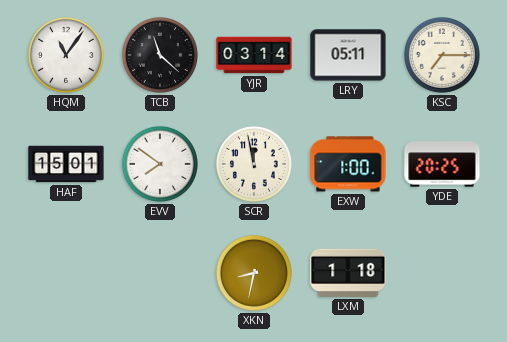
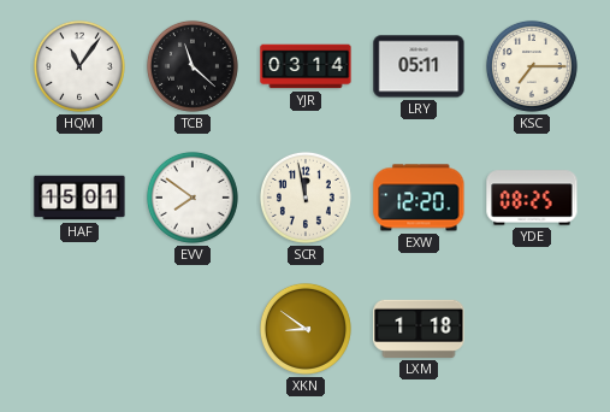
EXW: 1:00 -> 12:20 (419, 198)
YDE: 20:25 -> 08:25 (532, 198)
XKN: 8:32 -> 8:51 (306, 329)
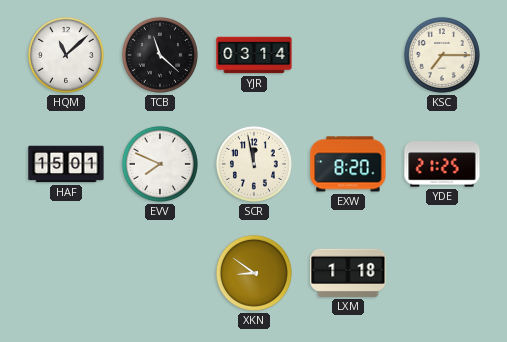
HQM: 11:06 -> 11:08 (66, 55)
LRY: 05:11 -> none (419, 66)
EVV: 7:51 -> 7:49 (160, 164)
EXW: 12:20 -> 8:20 (348, 164)
YDE: 08:25 -> 21:25 (442, 164)
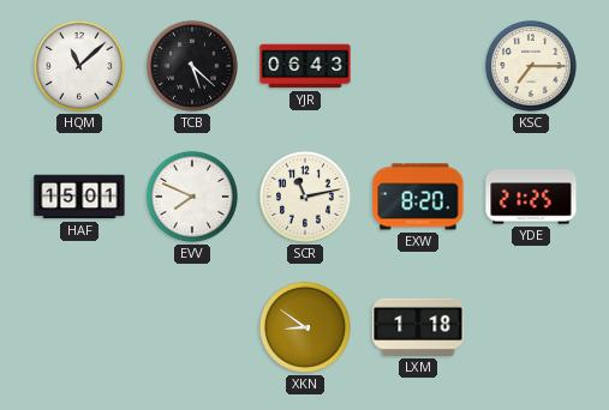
TCB: 11:22 -> 5:22 (192, 66)
YJR: 03:14 -> 06:43 (305, 66)
SCR: 11:58 -> 11:13 (305, 197)
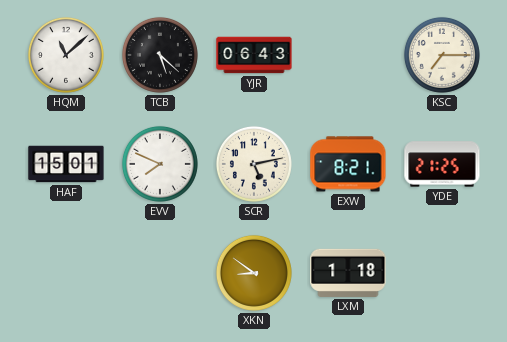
SCR: 11:13 -> 5:13 (254, 164)
EXW: 8:20 -> 8:21 (348, 164)
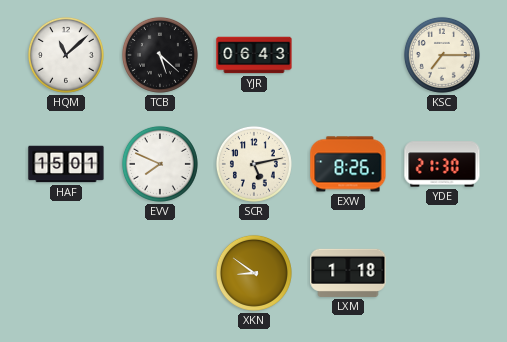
EXW: 8:21 -> 8:26 (348, 164)
YDE: 21:25 -> 21:30 (442, 164)
